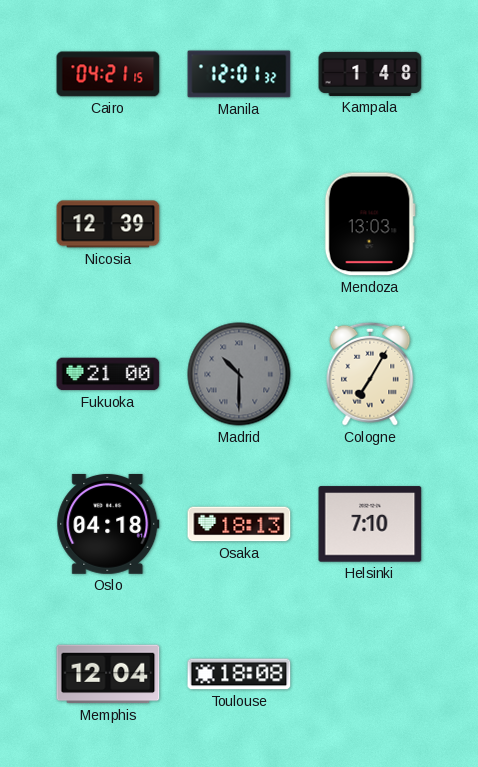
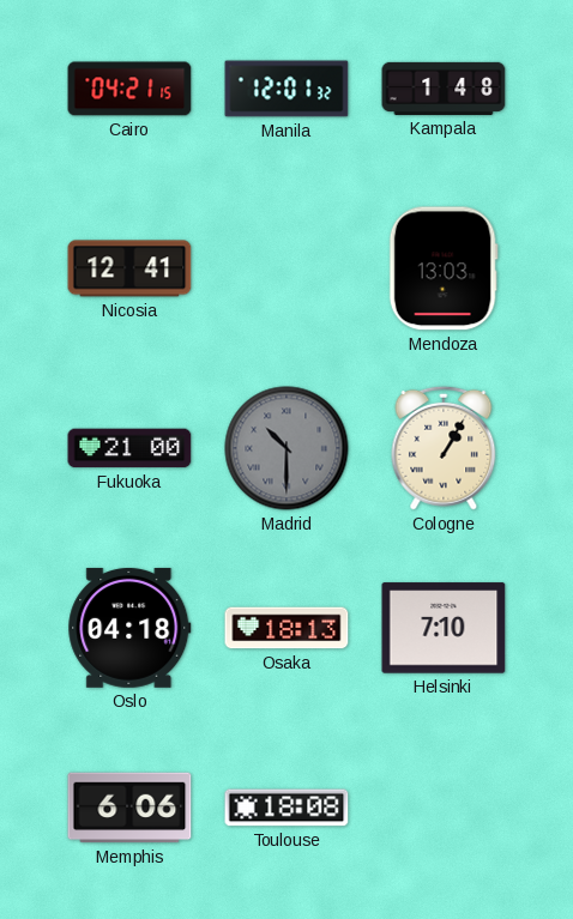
Nicosia: 12:39 -> 12:41 (129, 268)
Cologne: 7:05 -> 1:05 (444, 448)
Memphis: 12:04 -> 6:06 (129, 808)
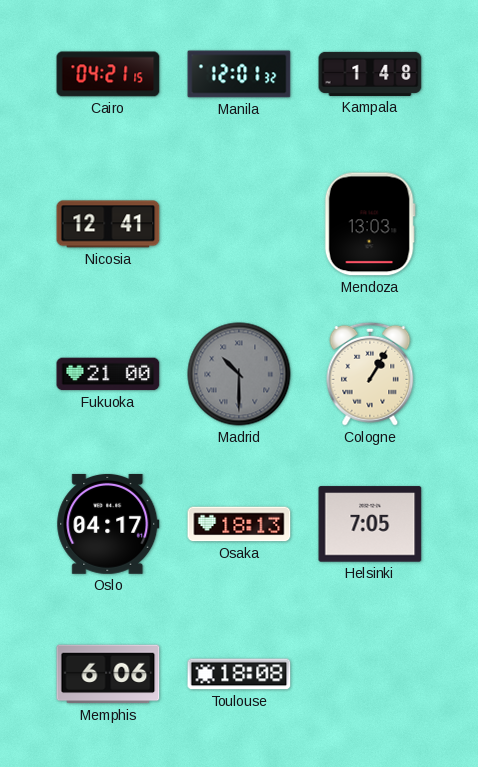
Oslo: 04:18 -> 04:17 (108, 524)
Helsinki: 7:10 -> 7:05 (370, 524)
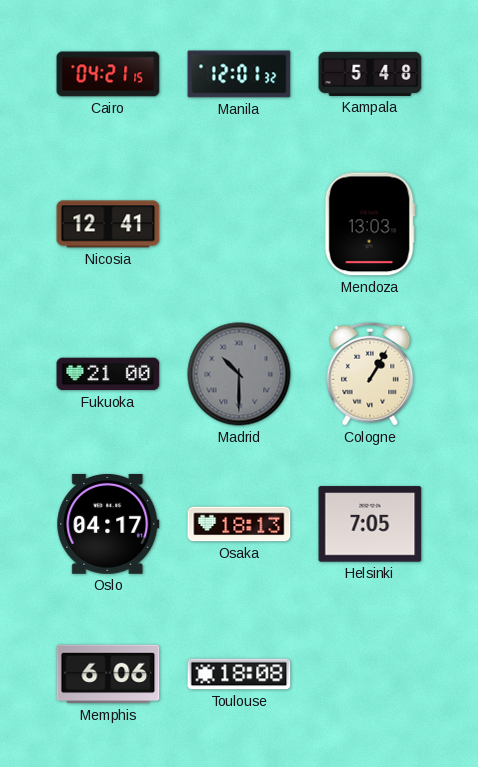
Kampala: 1:48 -> 5:48 (370, 74)
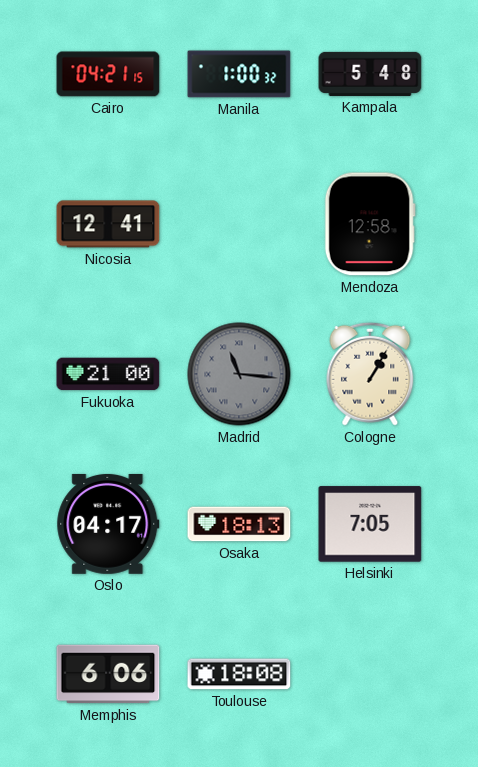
Manila: 12:01 -> 1:00 (239, 74)
Mendoza: 13:03 -> 12:58 (370, 224)
Madrid: 10:30 -> 11:16 (239, 374)
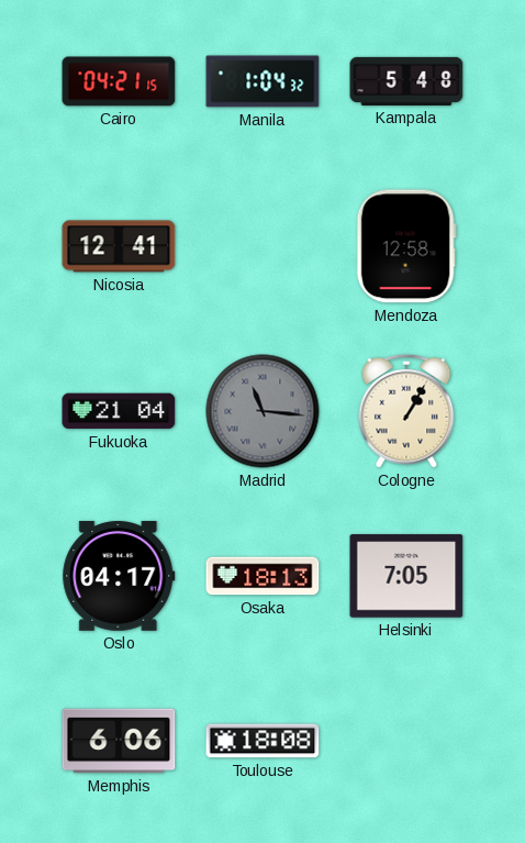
Manila: 1:00 -> 1:04 (262, 81)
Fukuoka: 21:00 -> 21:04 (119, 411)
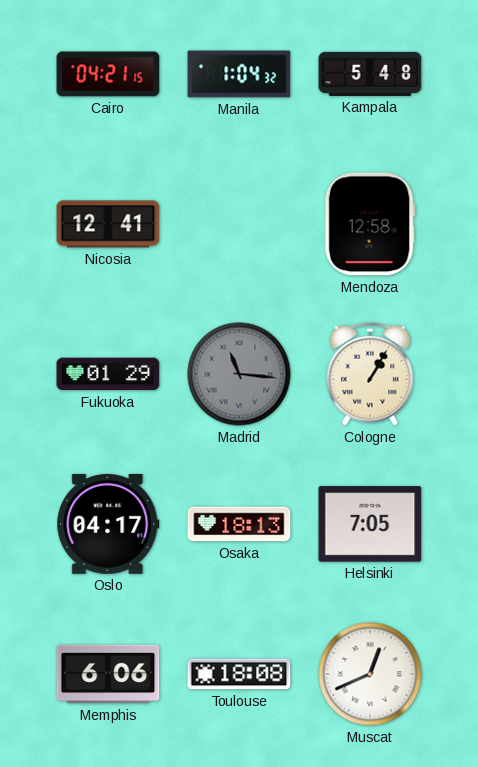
Fukuoka: 21:04 -> 01:29 (108, 374)
Muscat: none -> 12:41 (370, 674)
